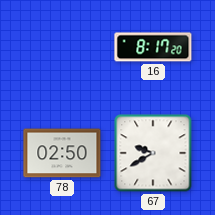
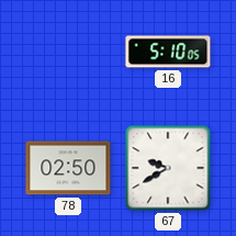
16: 8:17 -> 5:10 (168, 52)
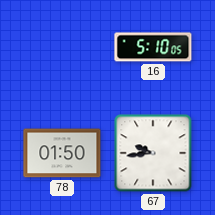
78: 02:50 -> 01:50 (62, 153)
67: 9:40 -> 9:44 (153, 153)
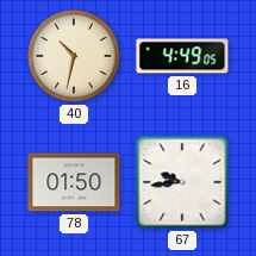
40: none -> 10:32 (75, 57)
16: 5:10 -> 4:49 (182, 56)
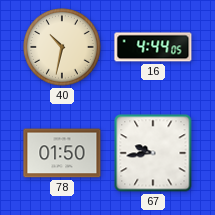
16: 4:49 -> 4:44 (153, 47)
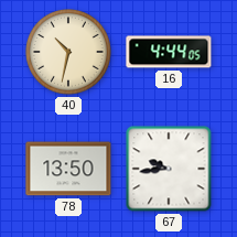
78: 01:50 -> 13:50 (68, 169)
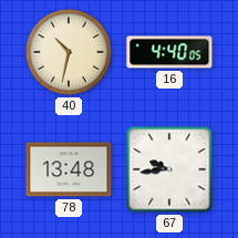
16: 4:44 -> 4:40 (169, 52)
78: 13:50 -> 13:48 (69, 169)
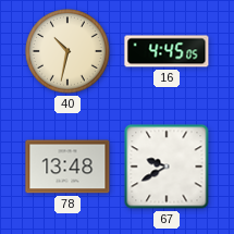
16: 4:40 -> 4:45 (167, 51)
67: 9:44 -> 9:40 (167, 167)
